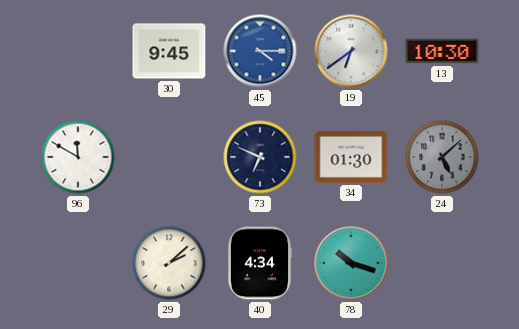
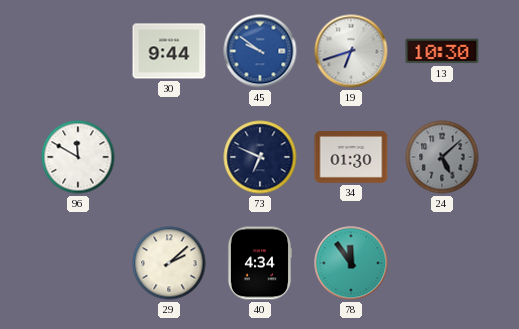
30: 9:45 -> 9:44 (169, 51)
45: 4:15 -> 9:51 (260, 51)
19: 6:39 -> 6:42 (351, 51)
78: 10:18 -> 11:54 (351, 263)
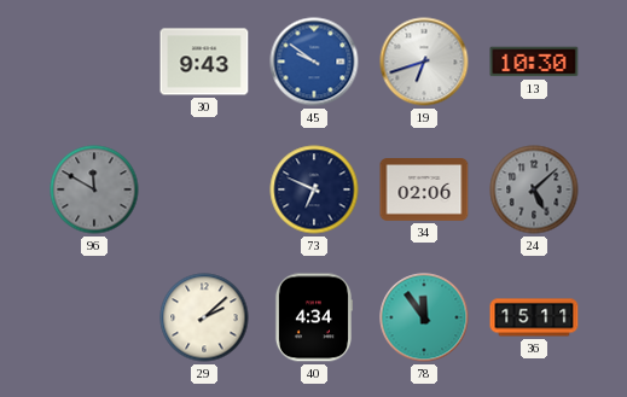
30: 9:44 -> 9:43 (204, 62)
96 dial: white -> grey (94, 189)
34: 01:30 -> 02:06 (424, 191)
36: none -> 15:11 (534, 317)
